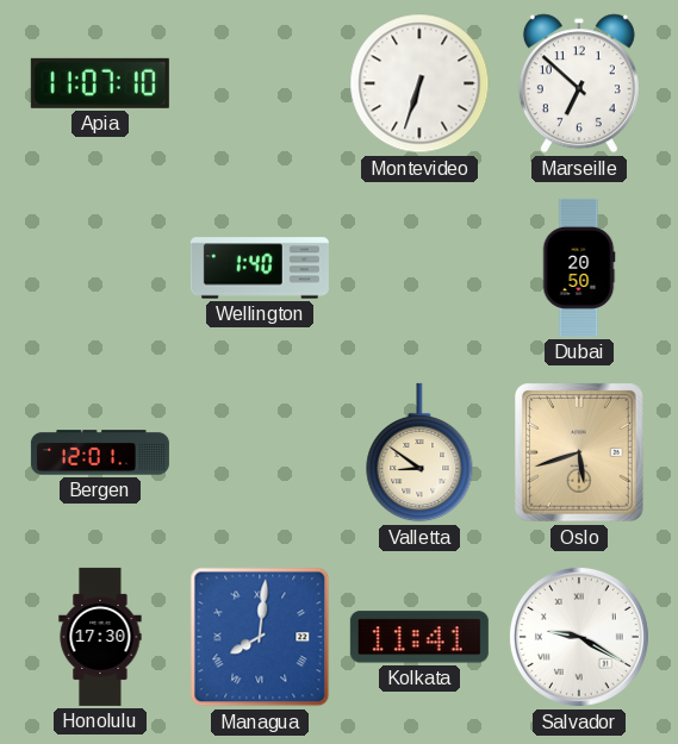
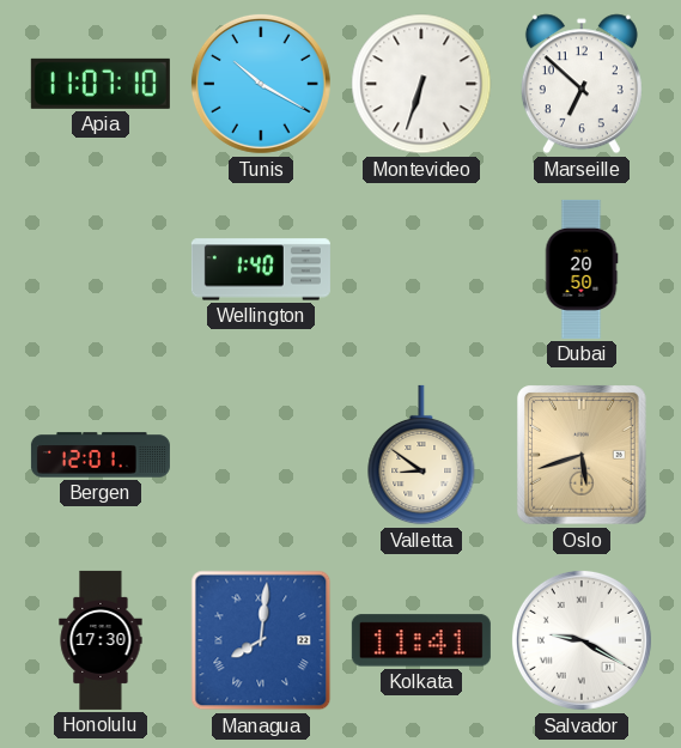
Tunis: none -> 10:20 (261, 84)
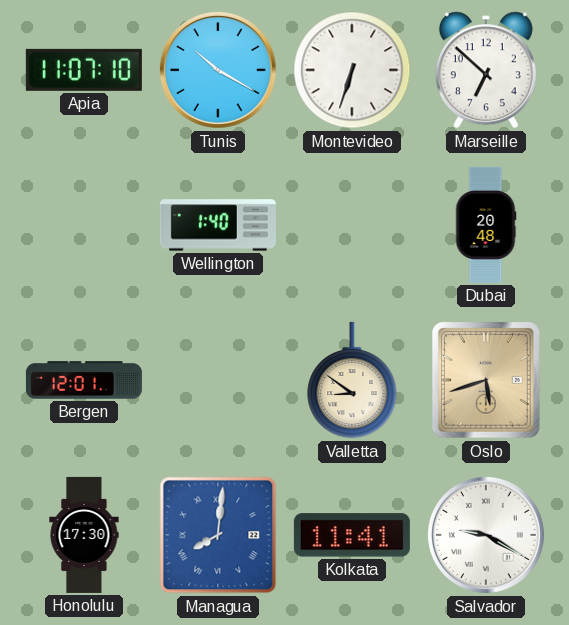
Dubai: 20:50 -> 20:48 (486, 225)
